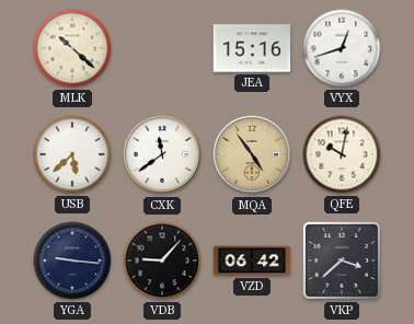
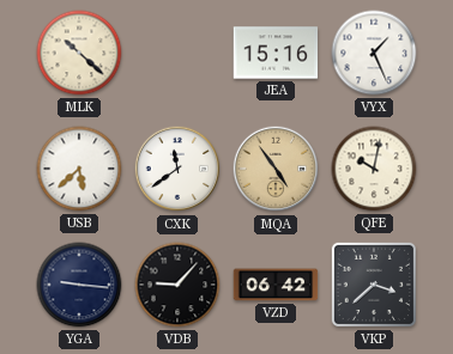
VYX: 12:42 -> 1:26 (374, 53)
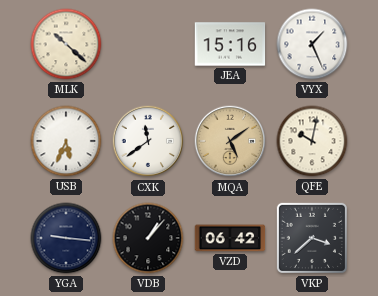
USB: 5:38 -> 5:34 (66, 141)
MQA: 4:54 -> 5:09 (230, 141)
VDB: 9:07 -> 1:07 (148, 238)
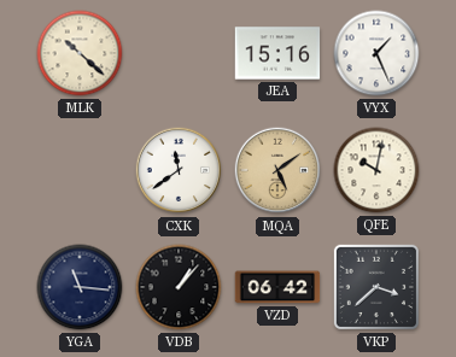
USB: 5:34 -> none (66, 141)
YGA: 9:16 -> 11:16 (80, 287)
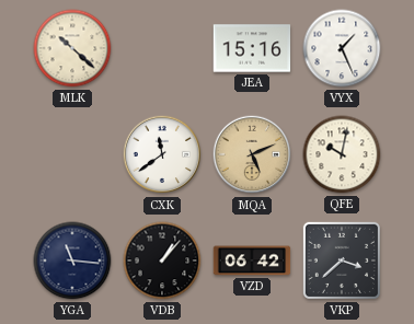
MQA: 5:09 -> 5:11 (252, 154)
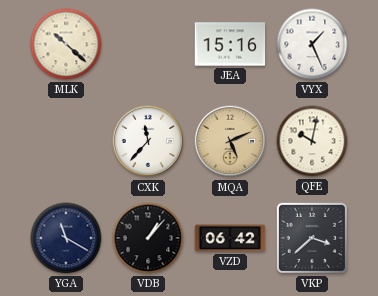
CXK: 11:39 -> 11:37 (148, 141)
YGA: 11:16 -> 11:20 (66, 238)
